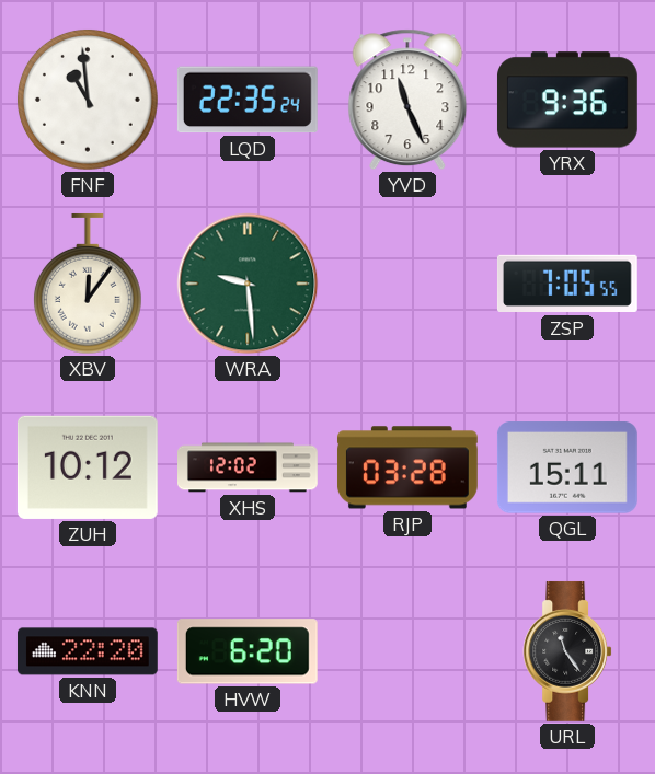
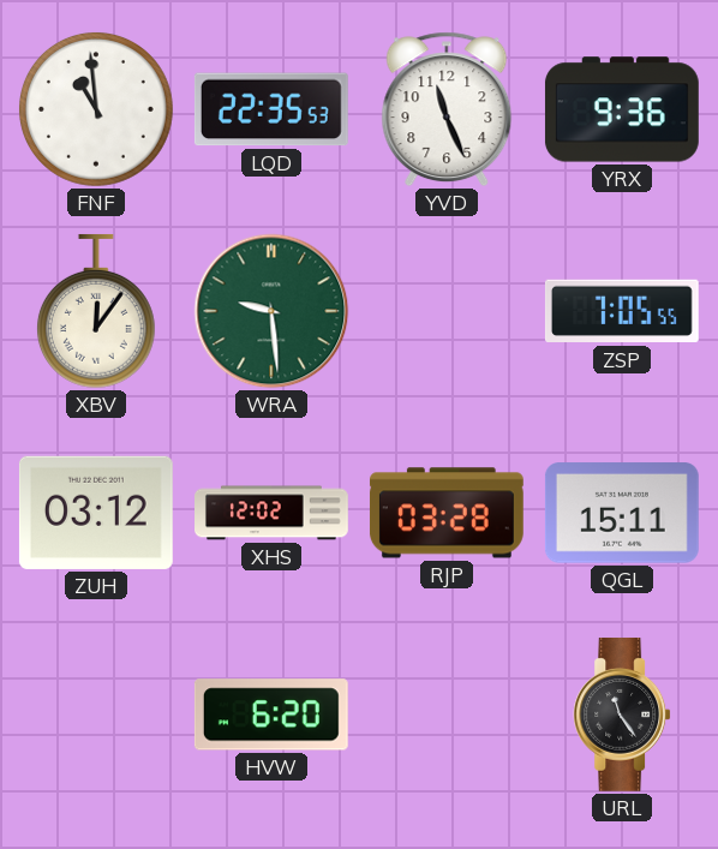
LQD: 22:35:24 -> 22:35:53 (271, 109)
ZUH: 10:12 -> 03:12 (96, 513)
KNN: 22:20 -> none (88, 651)
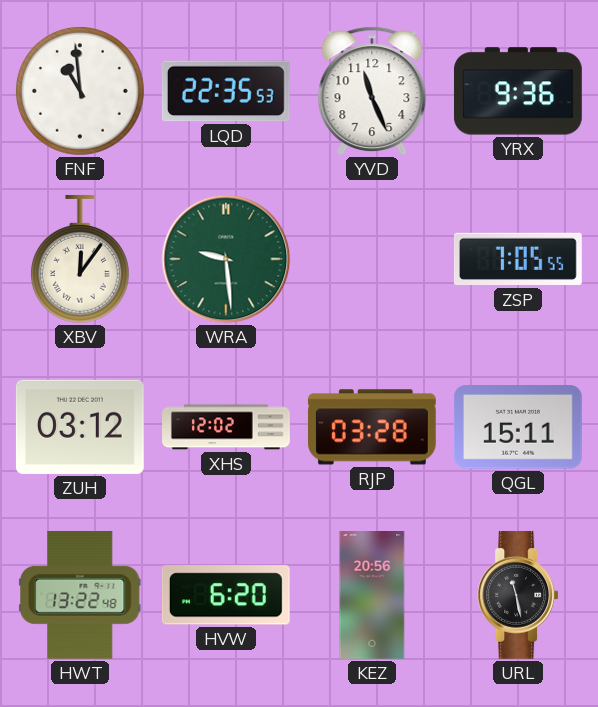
HWT: none -> 13:22 (80, 595)
KEZ: none -> 20:56 (372, 596)
URL: 11:24 -> 11:28 (518, 595)
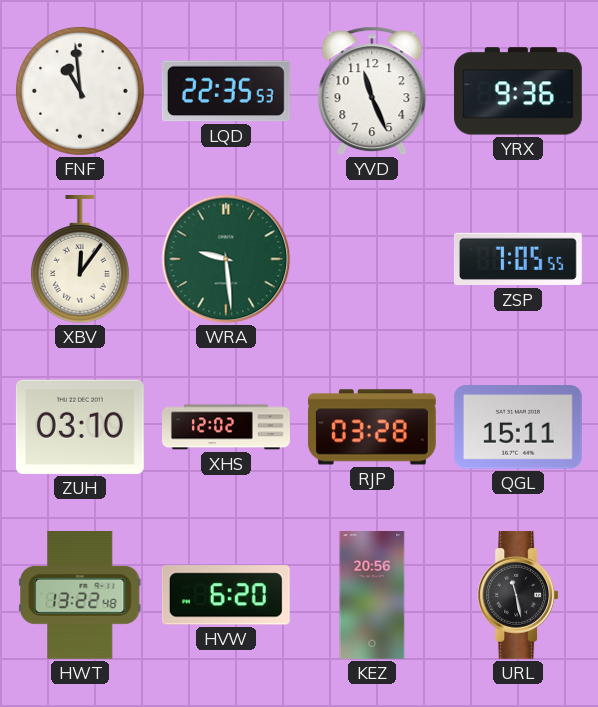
ZUH: 03:12 -> 03:10 (80, 427)
